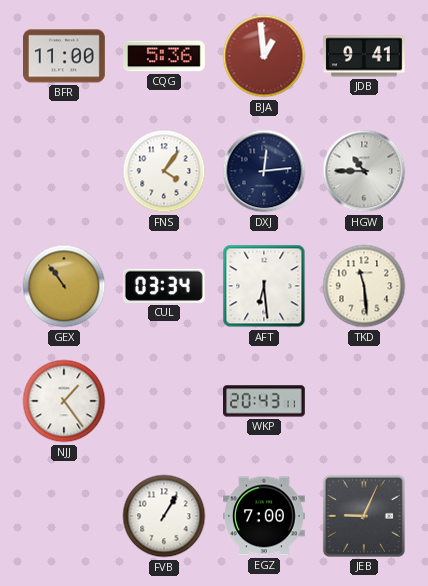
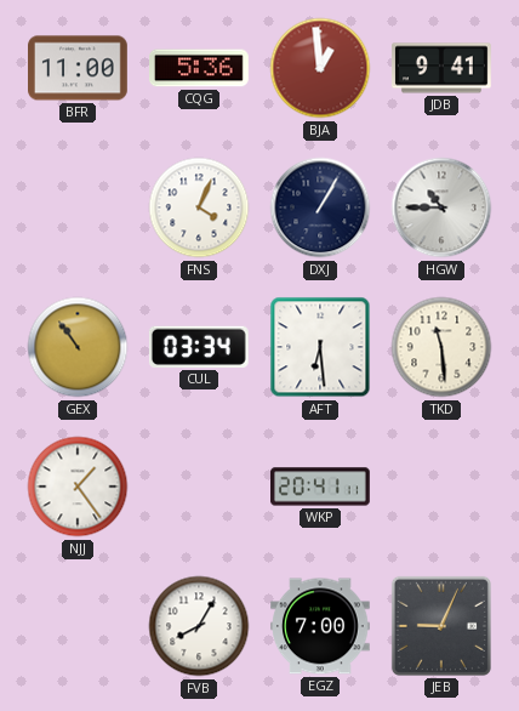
FNS: 4:06 -> 4:04 (199, 207)
DXJ: 12:14 -> 1:05 (320, 207)
WKP: 20:43 -> 20:41 (321, 487)
FVB: 1:05 -> 8:05 (199, 626)
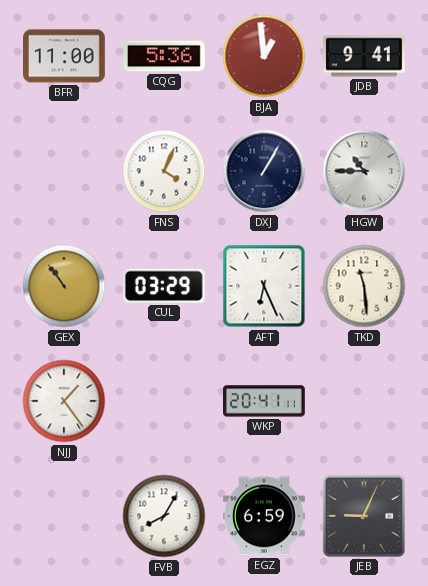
CUL: 03:34 -> 03:29 (164, 286)
AFT: 6:29 -> 6:26 (264, 286)
EGZ: 7:00 -> 6:59 (265, 516)
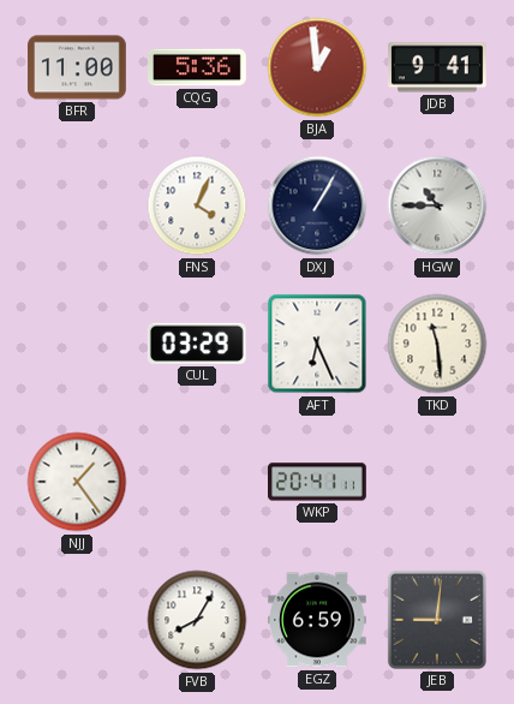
GEX: 10:54 -> none (64, 286)
JEB: 9:04 -> 9:01 (437, 620)
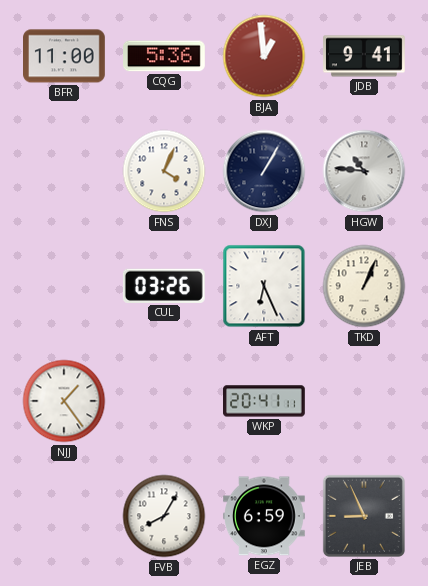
HGW: 10:45 -> 10:46 (364, 171)
CUL: 03:29 -> 03:26 (164, 286)
TKD: 11:29 -> 1:04 (364, 286)
JEB: 9:01 -> 8:56 (364, 516)
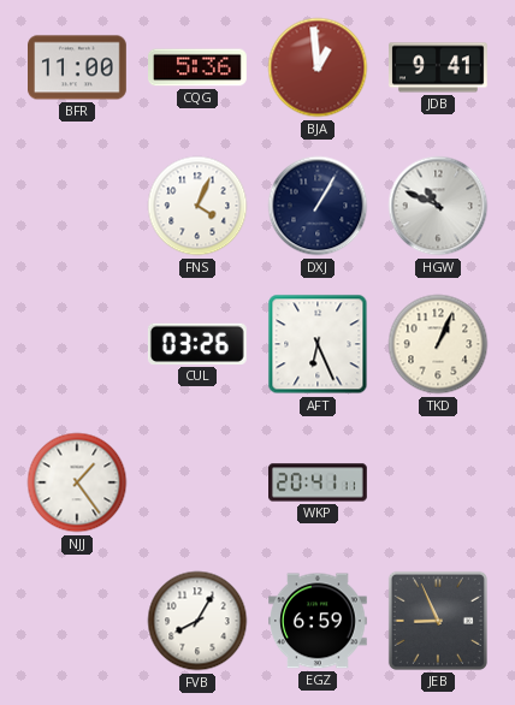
HGW: 10:46 -> 10:49 (438, 206)
